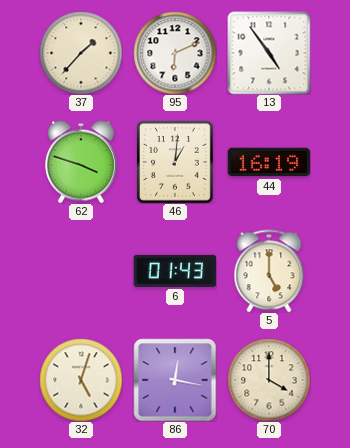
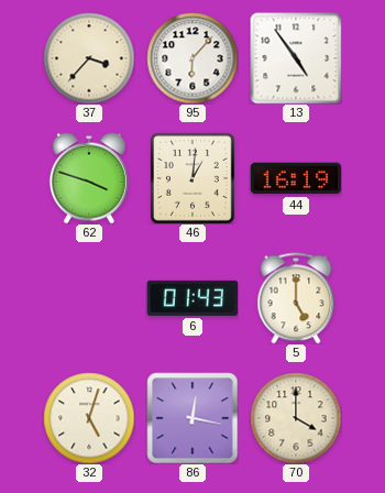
37: 1:37 -> 3:37 (89, 58)
95: 6:11 -> 6:07 (193, 58)
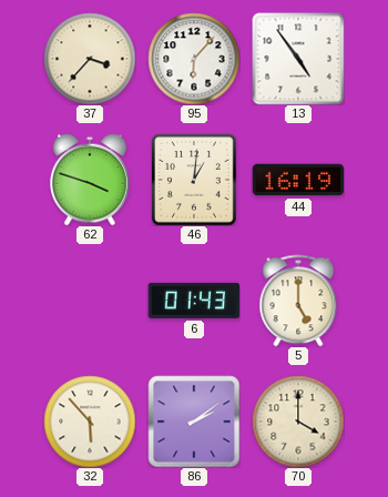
32: 5:03 -> 5:53 (90, 422)
86: 12:17 -> 2:09 (194, 422)
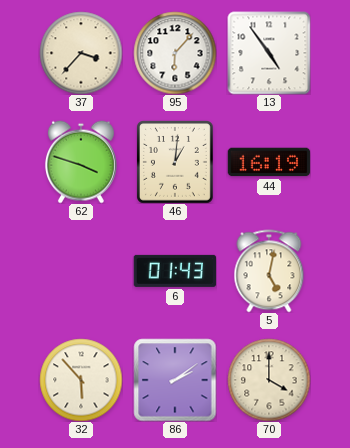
5: 5:00 -> 5:02 (269, 271)
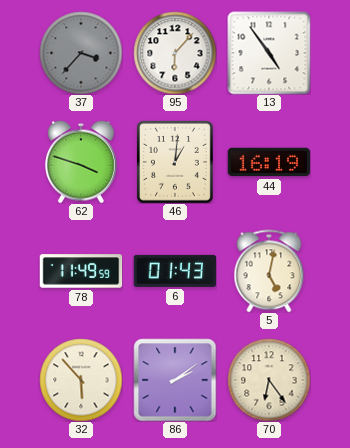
37 dial: cream -> grey (81, 53)
78: none -> 11:49 (81, 271)
70: 4:00 -> 6:24 (269, 380)
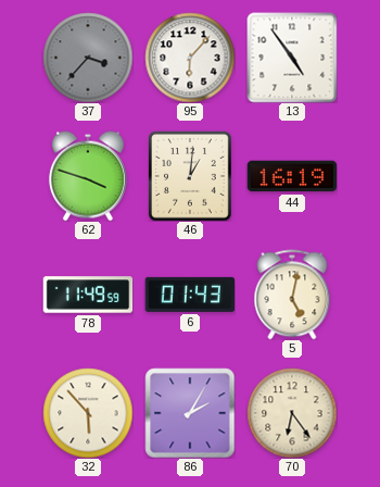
86: 2:09 -> 2:05 (190, 413)
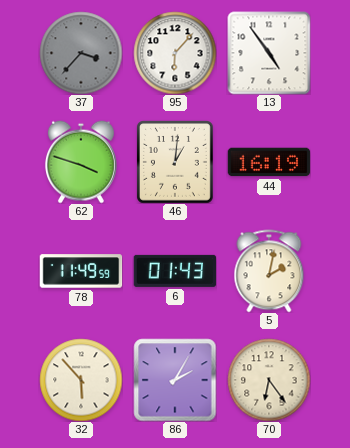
5: 5:02 -> 2:02 (269, 271)
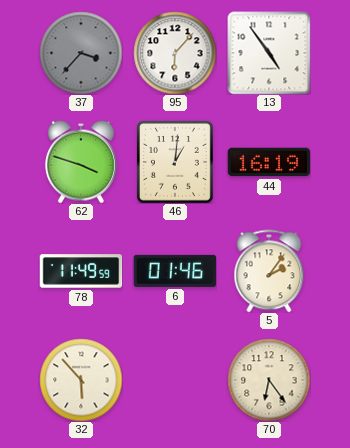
6: 01:43 -> 01:46 (175, 271)
5: 2:02 -> 2:06 (269, 271)
86: 2:05 -> none (175, 380)
